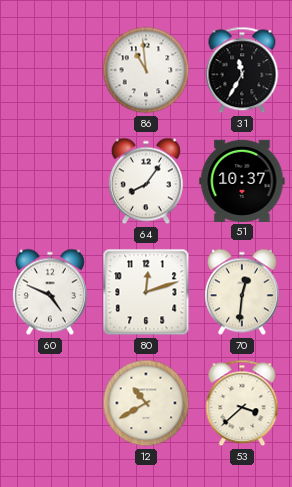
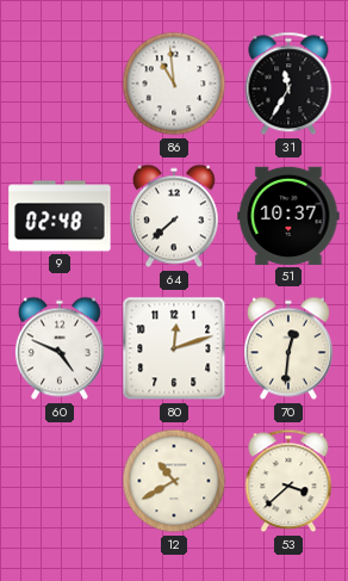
9: none -> 02:48 (60, 216)
64: 8:06 -> 7:38 (174, 216)
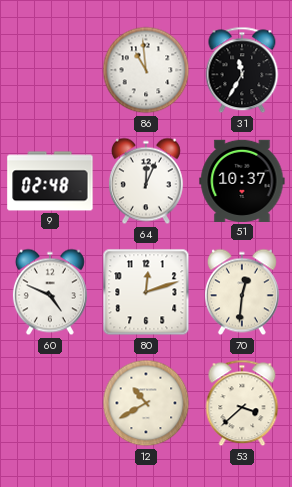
64: 7:38 -> 12:04 (146, 181)
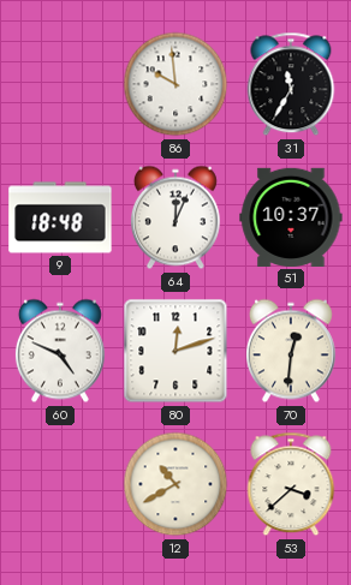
86: 10:59 -> 9:59 (175, 84)
9: 02:48 -> 18:48 (60, 217)
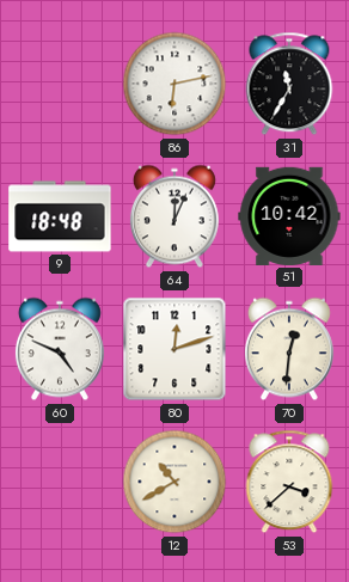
86: 9:59 -> 6:13 (174, 84)
51: 10:37 -> 10:42 (289, 216)
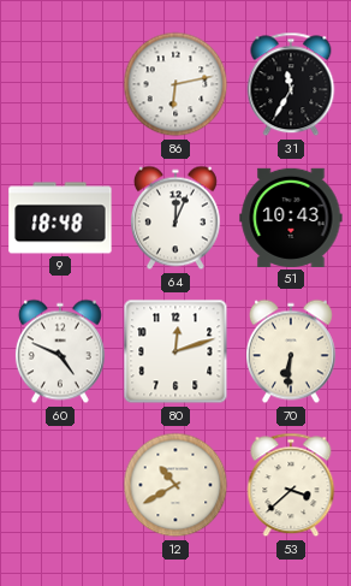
51: 10:42 -> 10:43 (291, 218)
70: 12:31 -> 6:31 (291, 351)
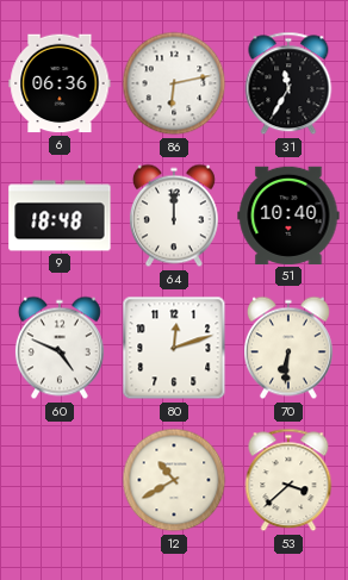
6: none -> 06:36 (60, 83)
64: 12:04 -> 12:00 (174, 216)
51: 10:43 -> 10:40 (288, 216)
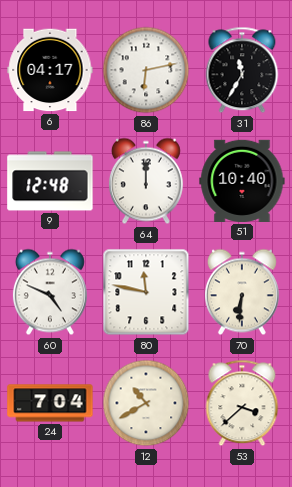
6: 06:36 -> 04:17 (50, 70)
9: 18:48 -> 12:48 (50, 181)
80: 12:12 -> 11:47 (146, 292)
24: none -> 7:04 (50, 403)
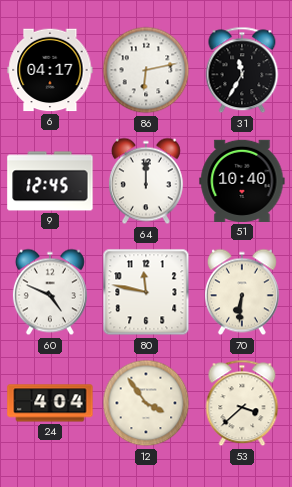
9: 12:48 -> 12:45 (50, 181)
24: 7:04 -> 4:04 (50, 403)
12: 10:40 -> 3:54 (146, 403)
